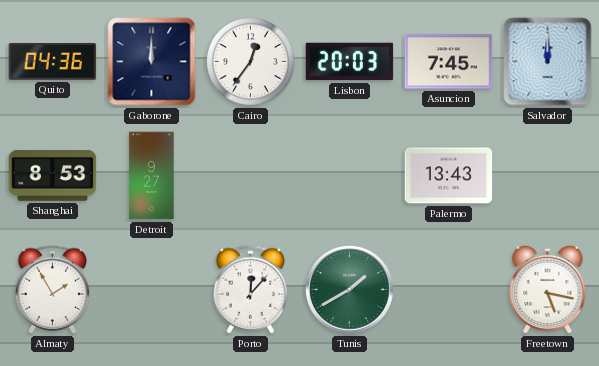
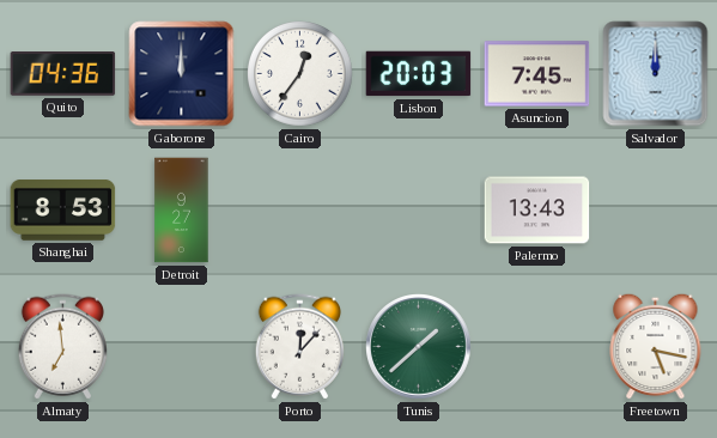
Almaty: 1:55 -> 6:59 (62, 347)
Tunis: 1:40 -> 1:38 (419, 347)
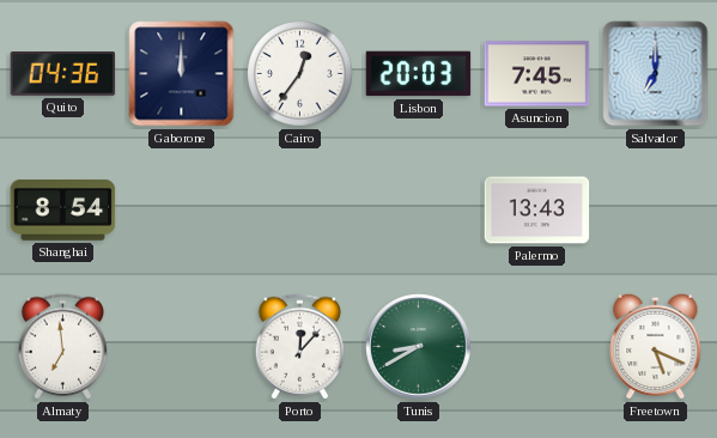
Salvador: 12:00 -> 7:00 (656, 74)
Shanghai: 8:53 -> 8:54 (63, 211)
Detroit: 9:27 -> none (182, 211)
Tunis: 1:38 -> 8:40 (419, 347)
Freetown: 5:17 -> 5:19 (656, 346)
